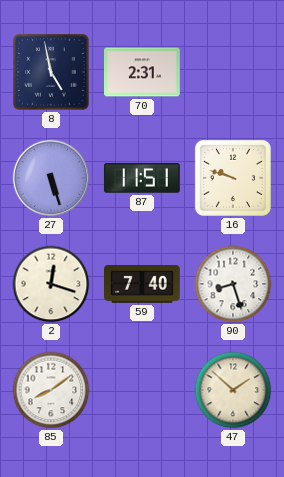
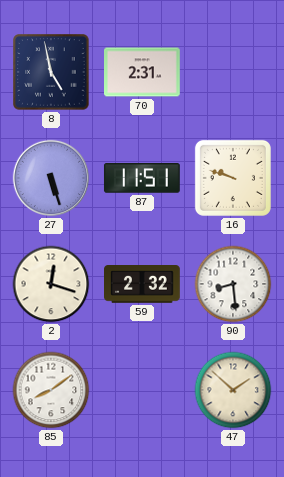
59: 7:40 -> 2:32 (143, 285)
90: 8:27 -> 8:29 (233, 284)
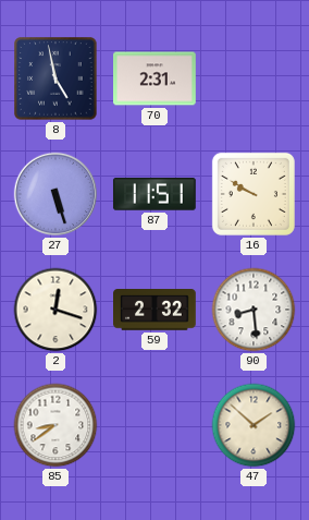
16: 9:48 -> 9:50 (254, 194)
85: 8:09 -> 8:39 (55, 425)
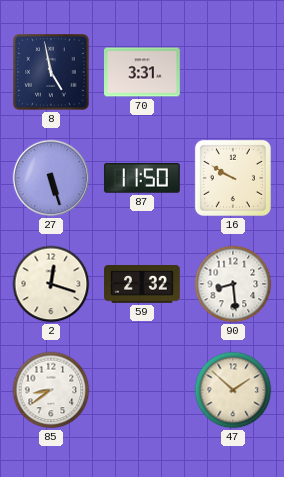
70: 2:31 -> 3:31 (143, 72)
87: 11:51 -> 11:50 (142, 179)
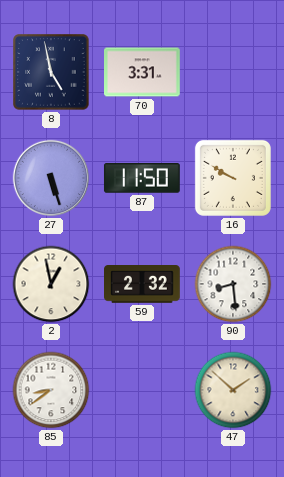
2: 12:18 -> 12:58 (51, 284)
